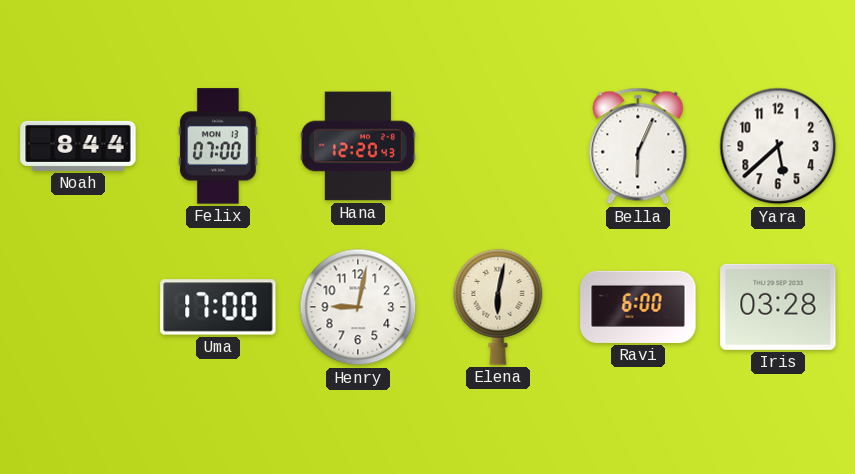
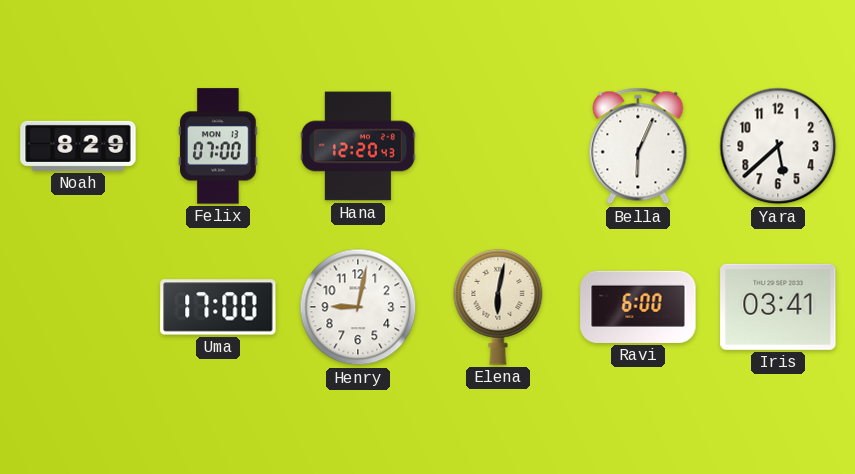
Noah: 8:44 -> 8:29 (78, 146)
Iris: 03:28 -> 03:41 (778, 307)
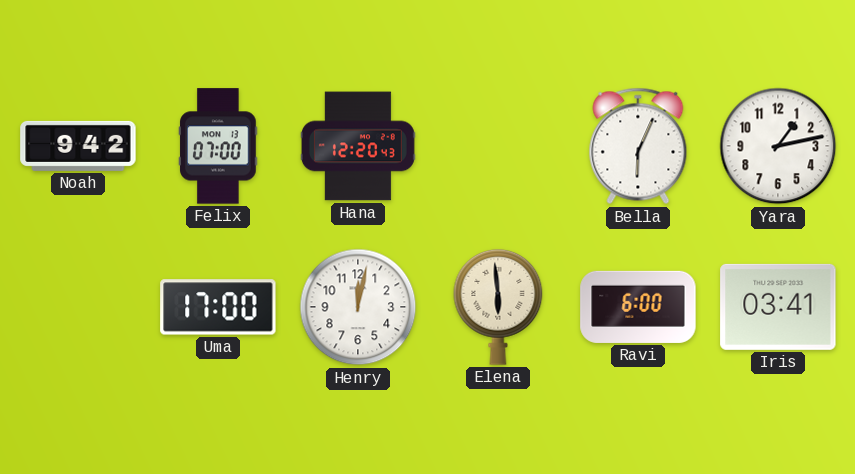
Noah: 8:29 -> 9:42 (78, 146)
Yara: 5:38 -> 1:13 (778, 146)
Henry: 9:02 -> 12:02 (358, 307)
Elena: 6:02 -> 5:59 (498, 307)
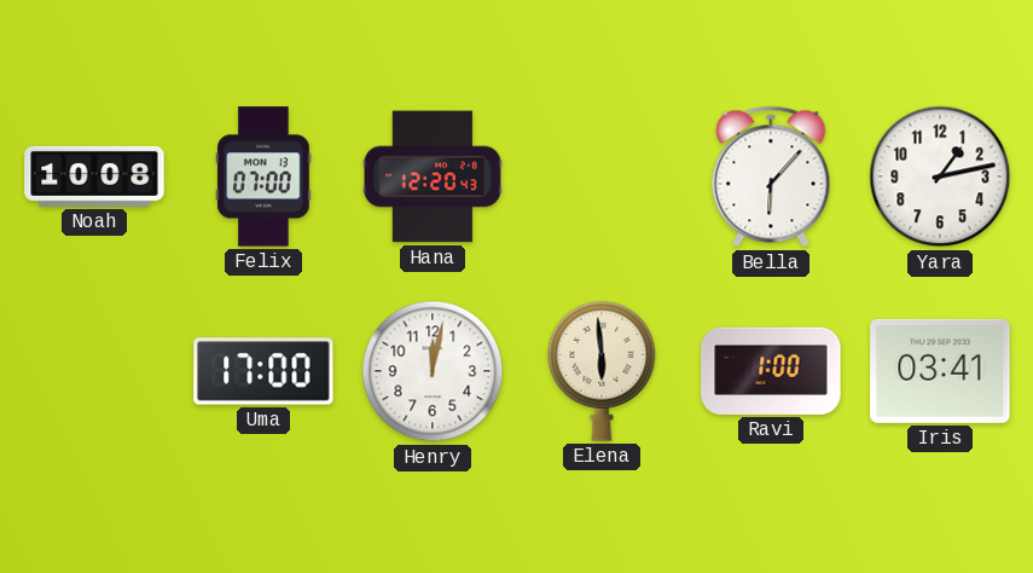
Noah: 9:42 -> 10:08 (94, 176)
Bella: 6:04 -> 6:07 (771, 176)
Ravi: 6:00 -> 1:00 (771, 371)
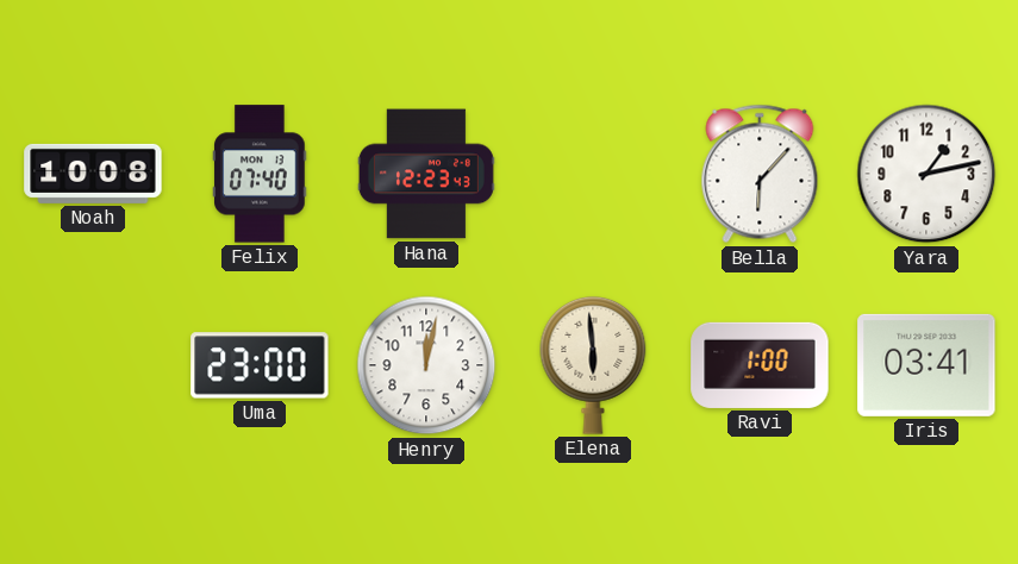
Felix: 07:00 -> 07:40 (260, 174)
Hana: 12:20 -> 12:23 (426, 174)
Uma: 17:00 -> 23:00 (260, 365)
